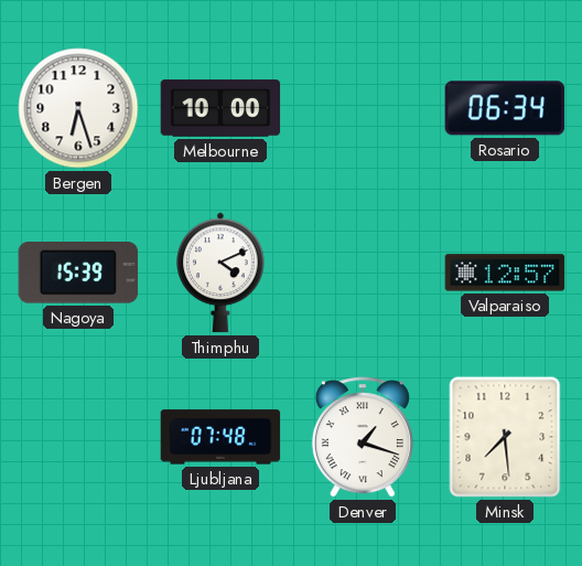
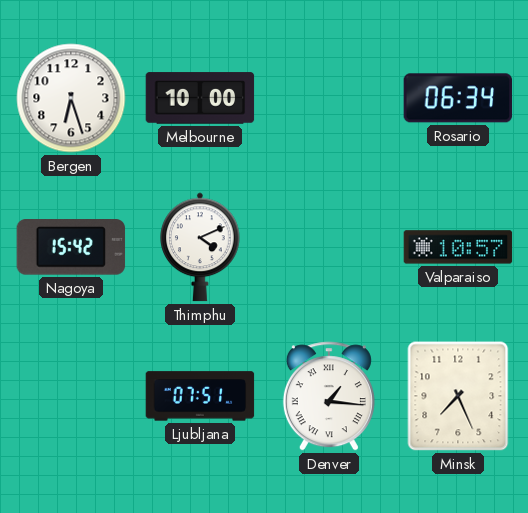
Nagoya: 15:39 -> 15:42 (71, 248)
Valparaiso: 12:57 -> 10:57 (458, 247)
Ljubljana: 07:48 -> 07:51 (200, 396)
Denver: 1:18 -> 1:16 (329, 396)
Minsk: 7:29 -> 7:26 (458, 396)
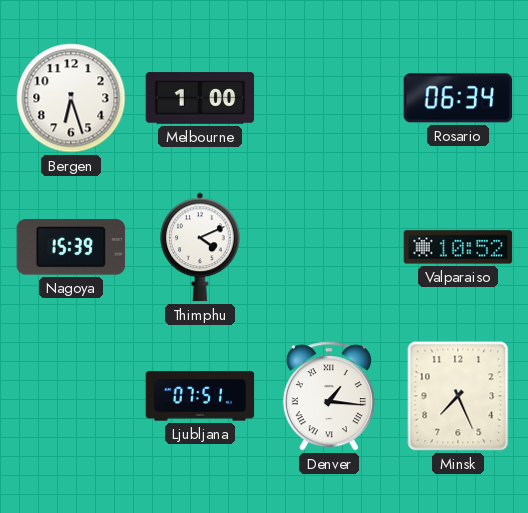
Melbourne: 10:00 -> 1:00 (200, 98)
Nagoya: 15:42 -> 15:39 (71, 248)
Valparaiso: 10:57 -> 10:52 (458, 247)
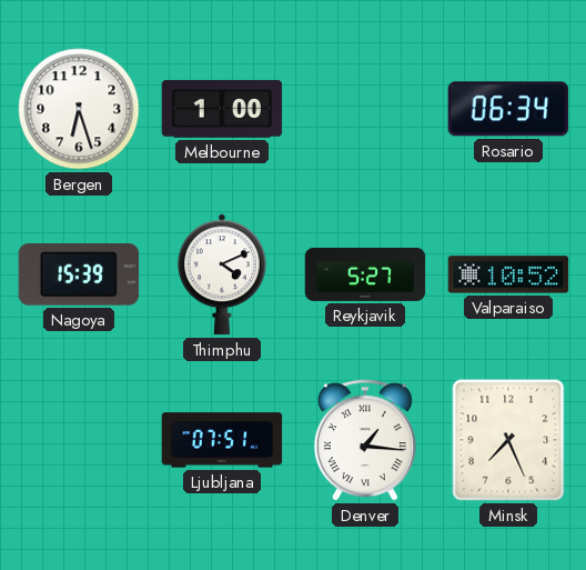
Reykjavik: none -> 5:27 (365, 274)
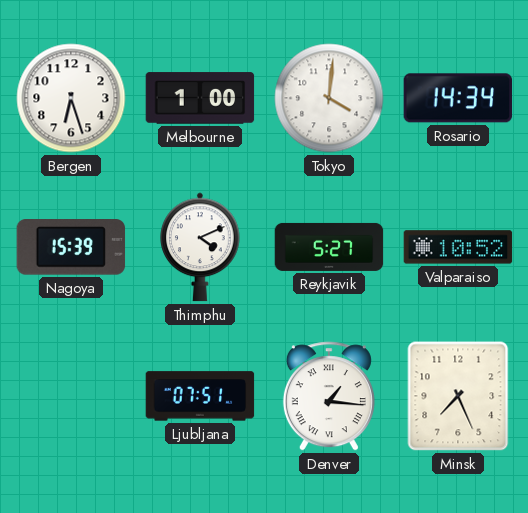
Tokyo: none -> 4:01 (329, 98)
Rosario: 06:34 -> 14:34 (458, 98)
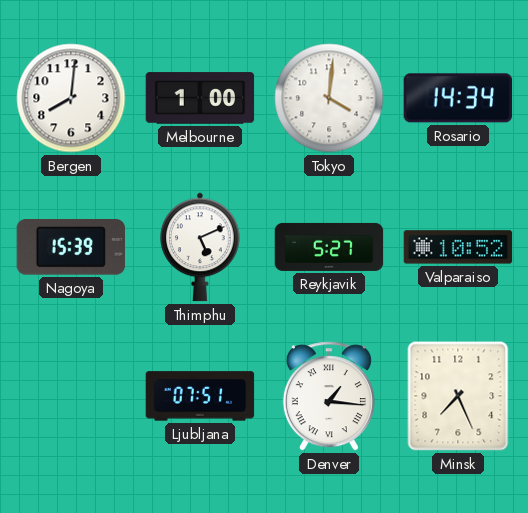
Bergen: 6:27 -> 8:01 (71, 98)
Thimphu: 4:11 -> 5:11 (201, 247)
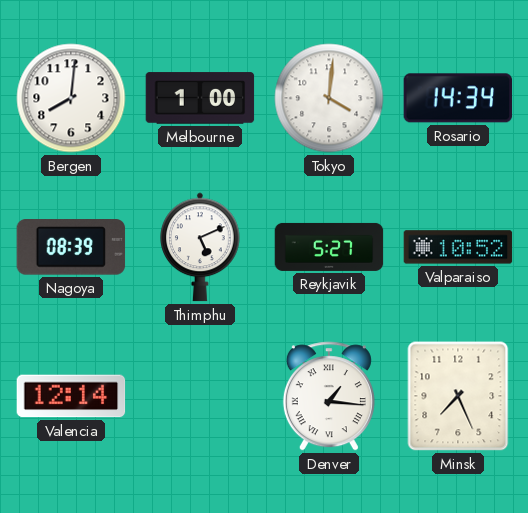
Nagoya: 15:39 -> 08:39 (71, 248)
Valencia: none -> 12:14 (71, 396)
Ljubljana: 07:51 -> none (200, 396)
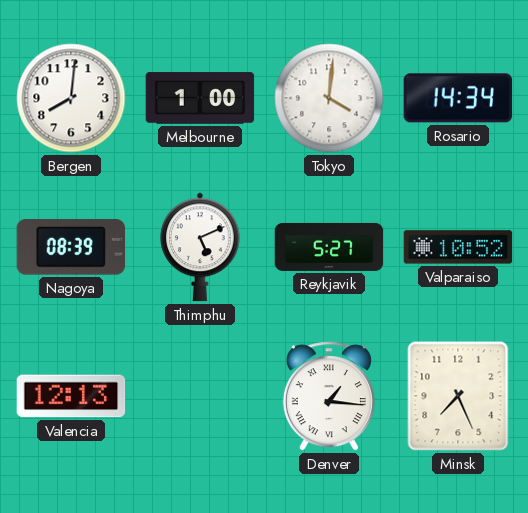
Valencia: 12:14 -> 12:13 (71, 396)
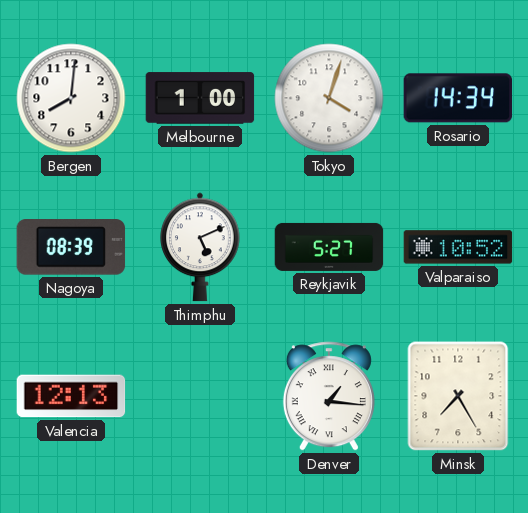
Tokyo: 4:01 -> 4:03 (329, 98)
Minsk: 7:26 -> 7:25 (458, 396)
